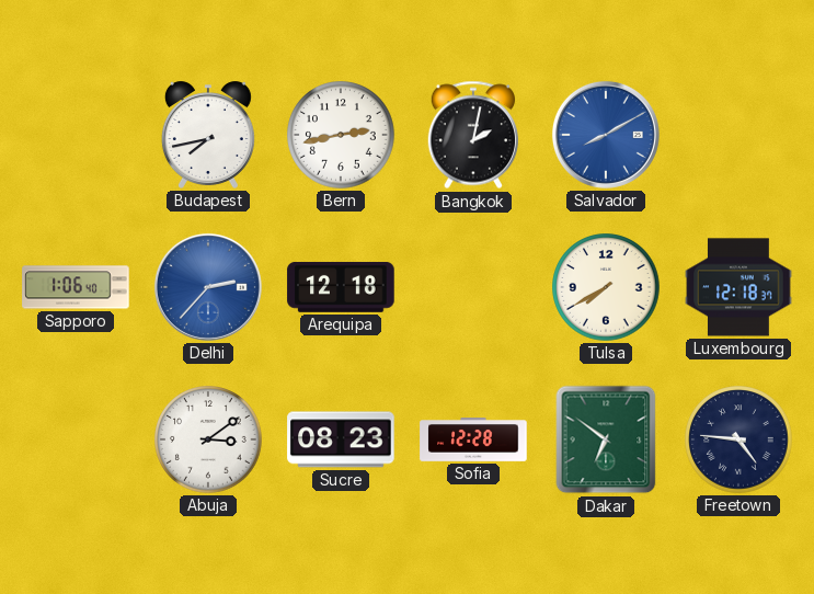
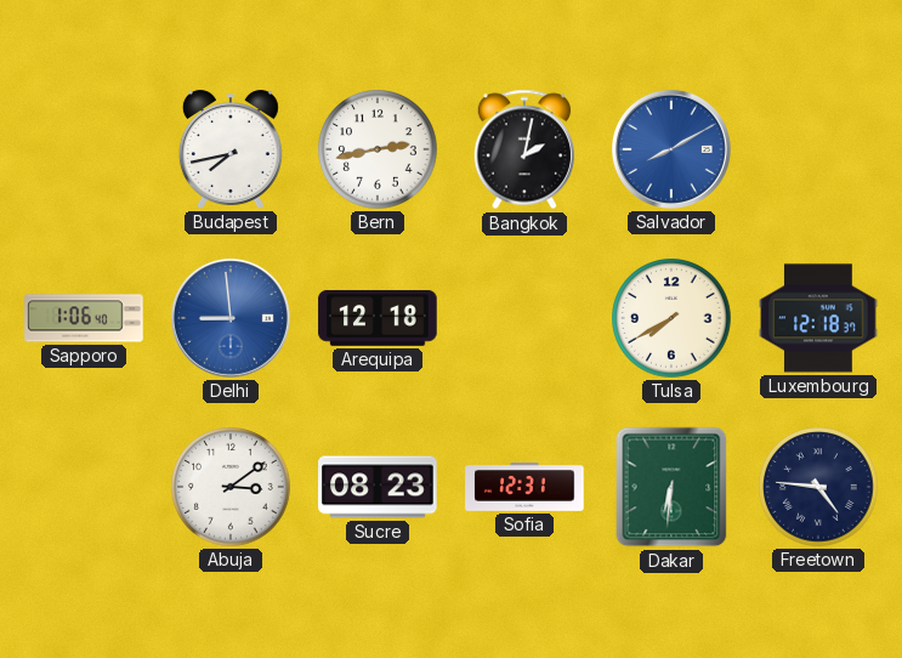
Delhi: 2:37 -> 8:59 (231, 318)
Sofia: 12:28 -> 12:31 (524, 487)
Dakar: 6:51 -> 6:31 (671, 487)
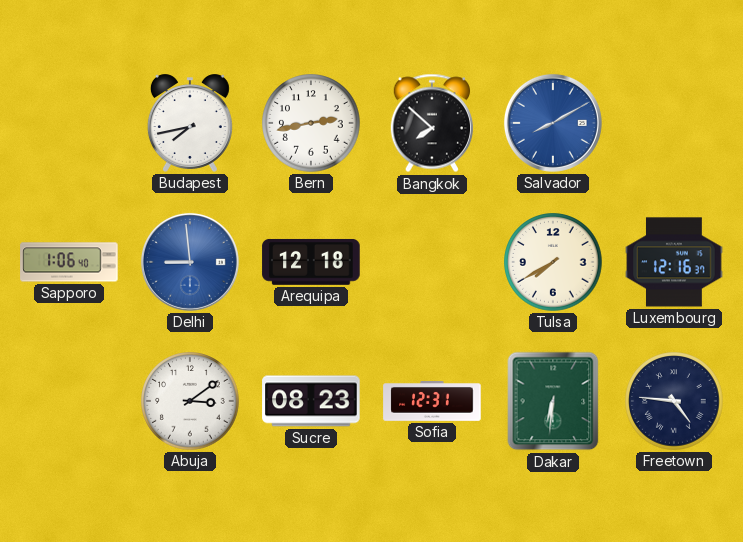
Bangkok: 2:02 -> 7:52 (431, 123)
Luxembourg: 12:18 -> 12:16 (674, 262)
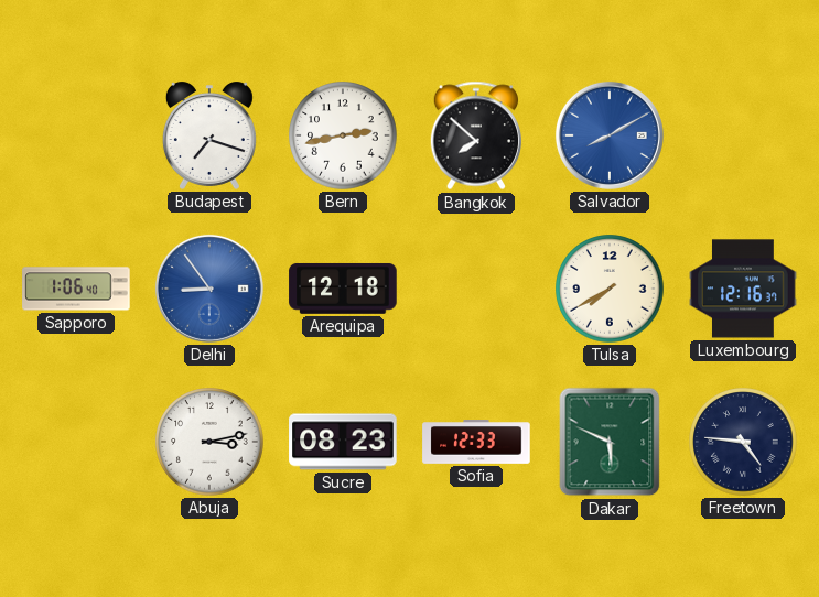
Budapest: 7:43 -> 7:18 (209, 135)
Delhi: 8:59 -> 8:54 (209, 289)
Abuja: 3:09 -> 3:13 (209, 442)
Sofia: 12:31 -> 12:33 (476, 442)
Dakar: 6:31 -> 5:49 (610, 442)
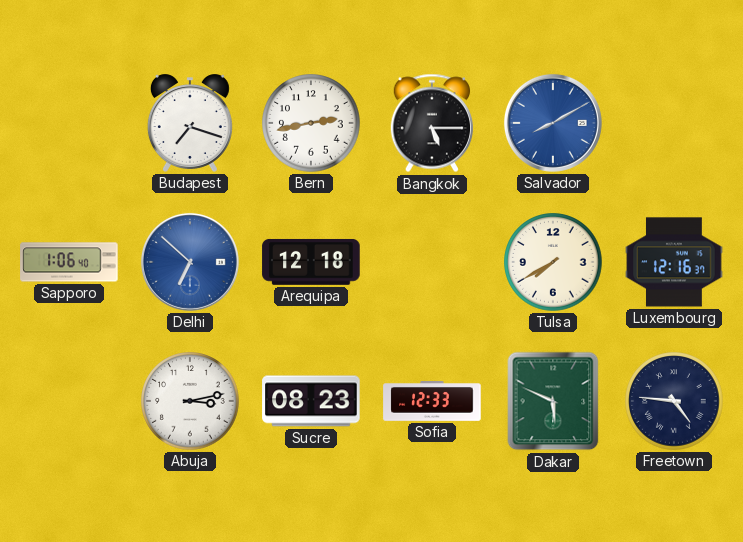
Bangkok: 7:52 -> 5:15 (431, 123)
Delhi: 8:54 -> 6:52 (190, 262)
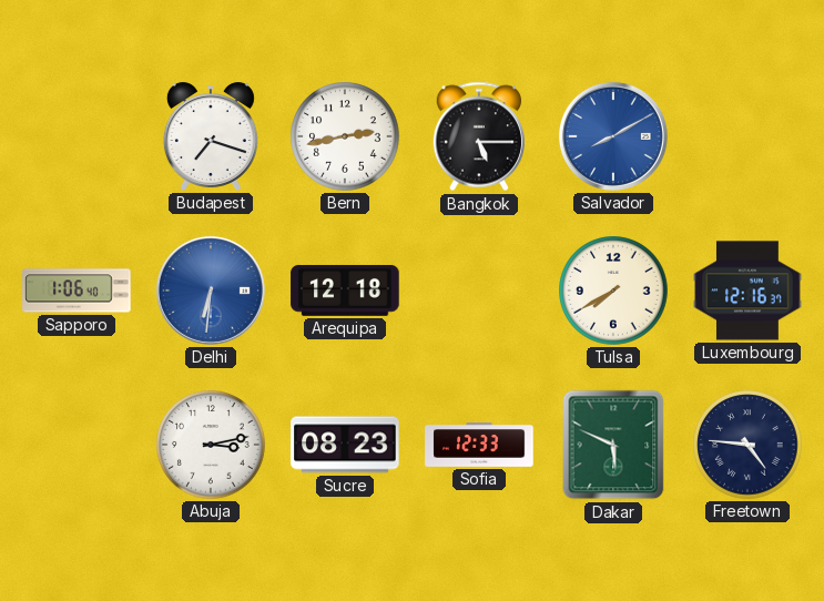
Delhi: 6:52 -> 6:31 (211, 291)
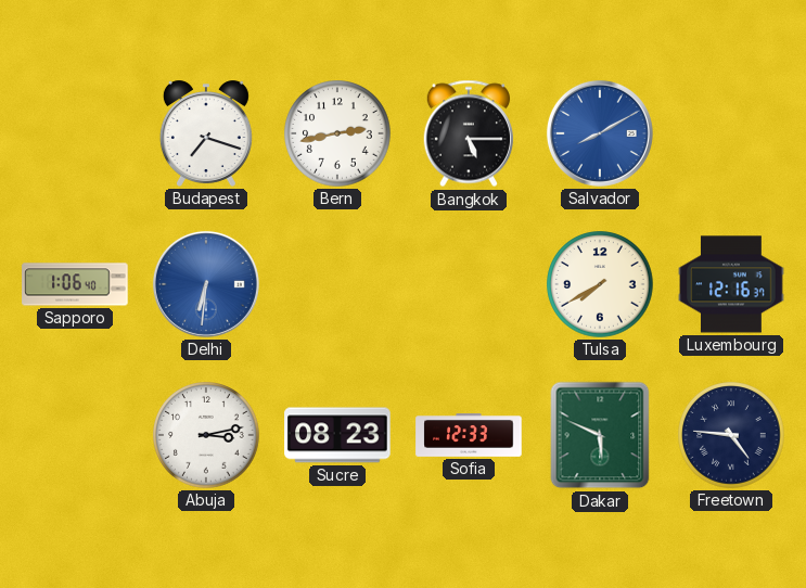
Arequipa: 12:18 -> none (345, 291)
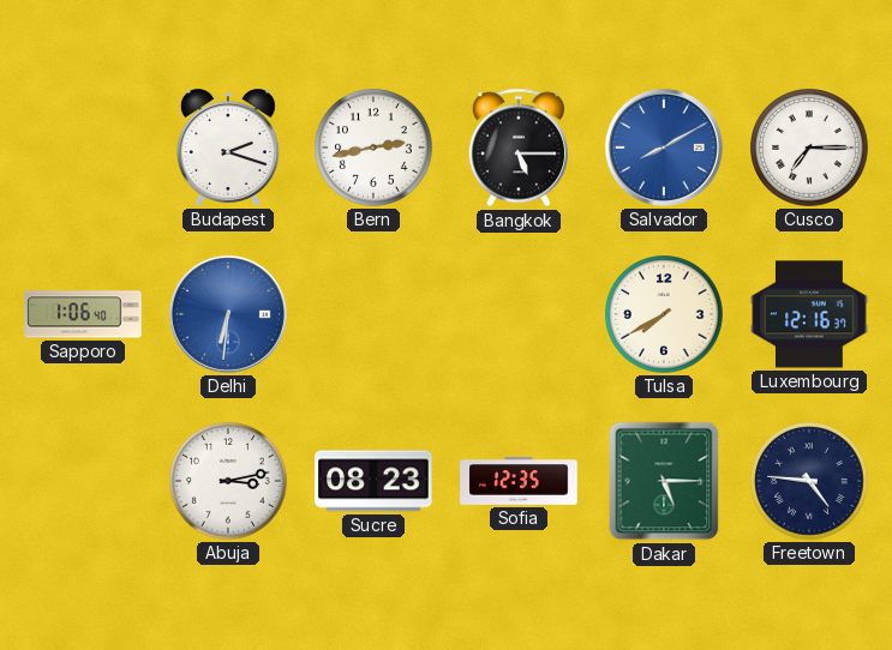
Budapest: 7:18 -> 2:18 (228, 148)
Cusco: none -> 7:15 (809, 148)
Sofia: 12:33 -> 12:35 (519, 481)
Dakar: 5:49 -> 5:15 (664, 481)
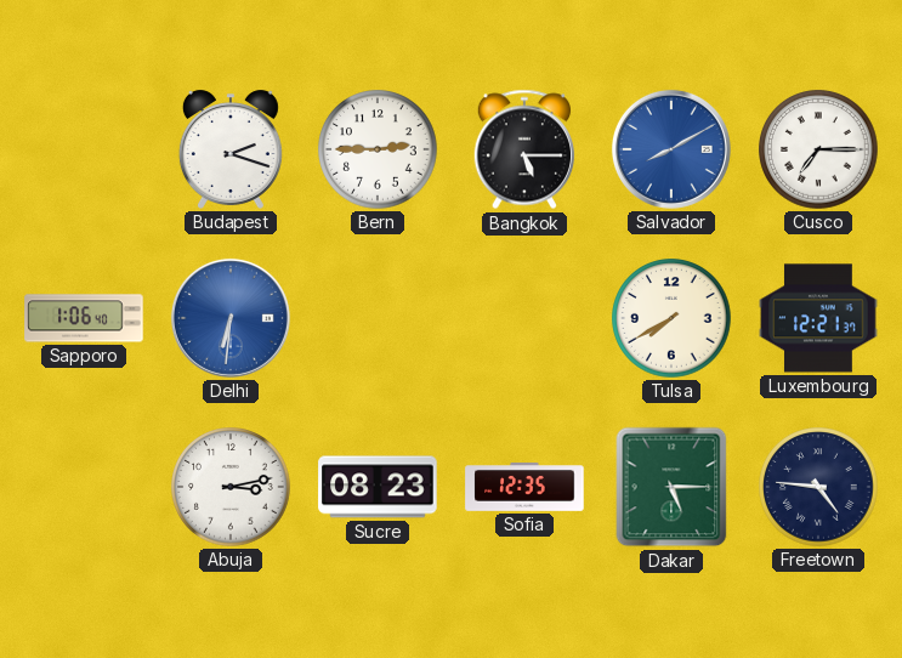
Bern: 2:43 -> 2:45 (378, 149)
Luxembourg: 12:16 -> 12:21 (818, 318)
